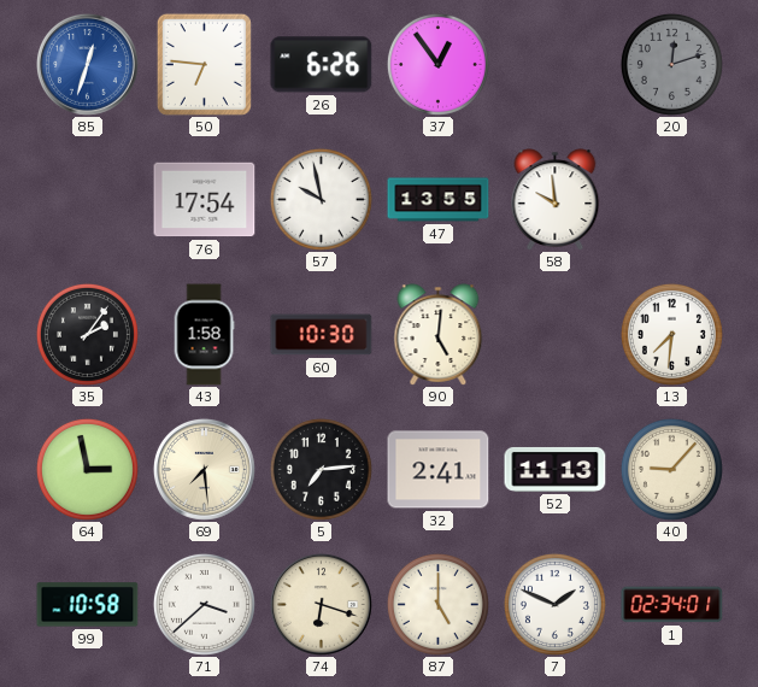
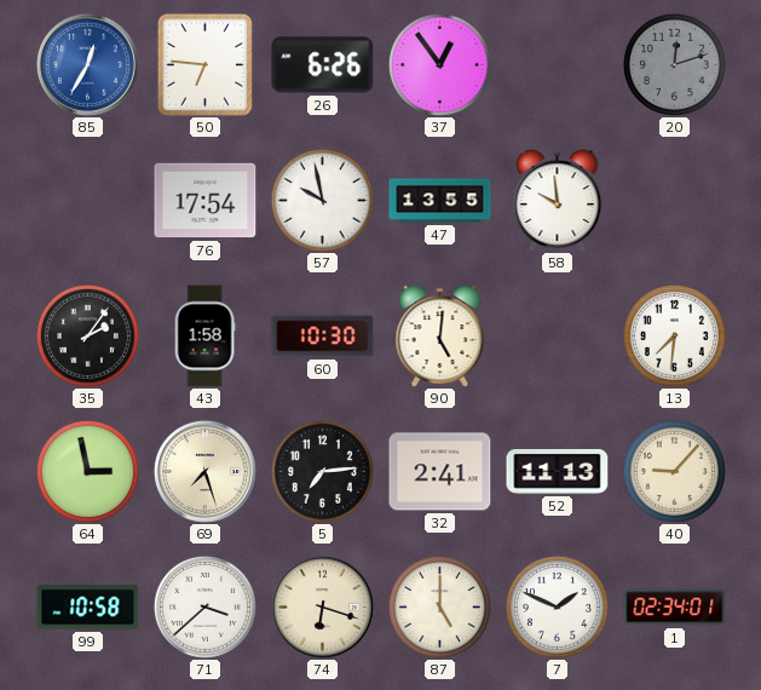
85: 12:33 -> 12:35 (87, 64)
69: 7:29 -> 7:27 (204, 471)
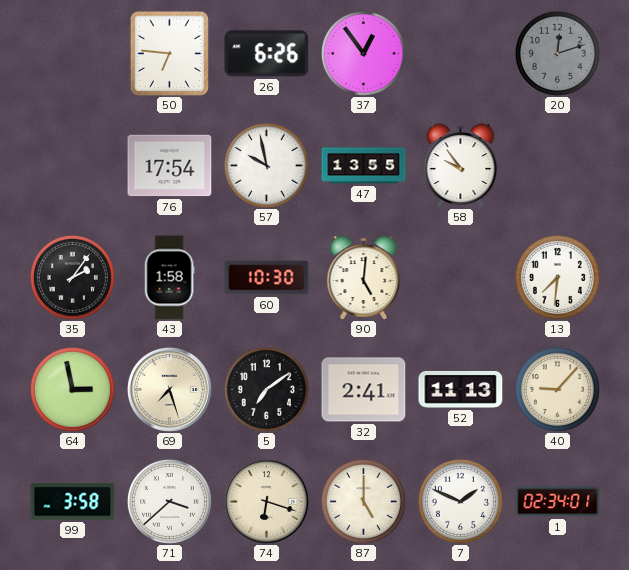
85: 12:35 -> none (87, 64)
58: 9:59 -> 9:54 (461, 166)
5: 7:14 -> 7:09 (266, 389)
99: 10:58 -> 3:58 (73, 502)
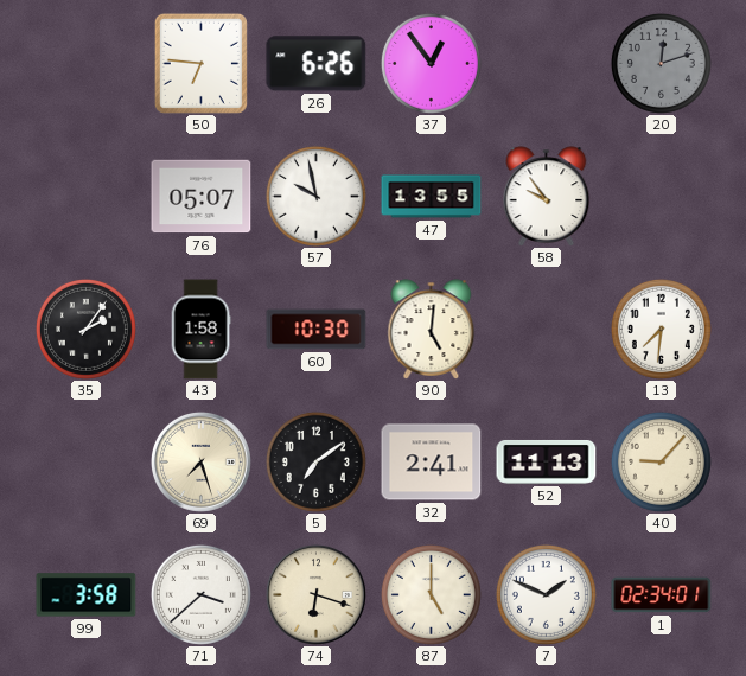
76: 17:54 -> 05:07 (202, 197)
64: 2:58 -> none (72, 389)
